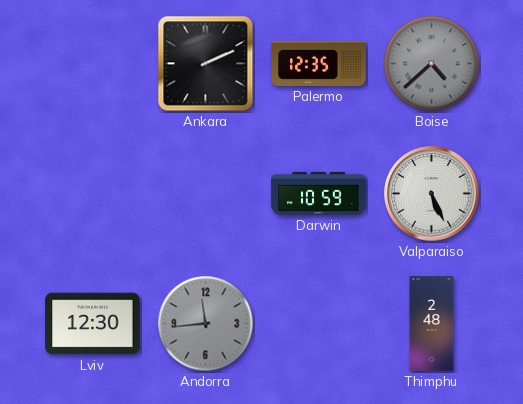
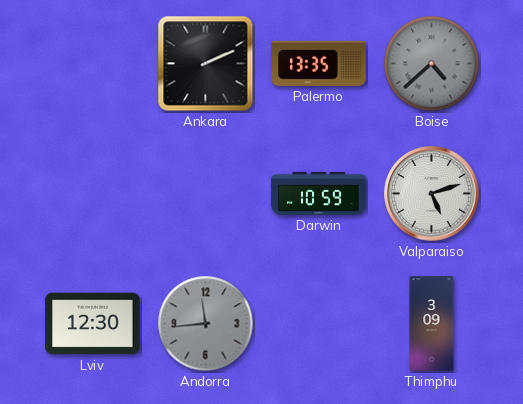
Palermo: 12:35 -> 13:35 (319, 63)
Valparaiso: 5:26 -> 5:12 (432, 194)
Thimphu: 2:48 -> 3:09 (432, 324)
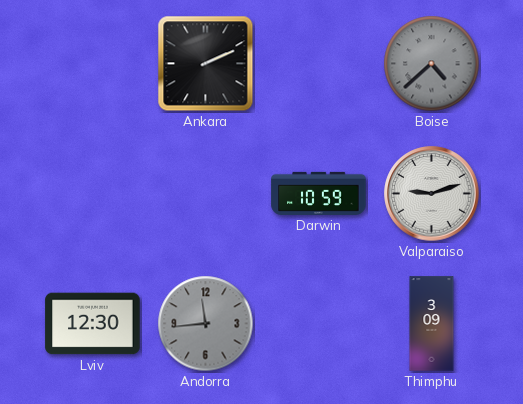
Palermo: 13:35 -> none (319, 63)
Valparaiso: 5:12 -> 9:12 (432, 194)
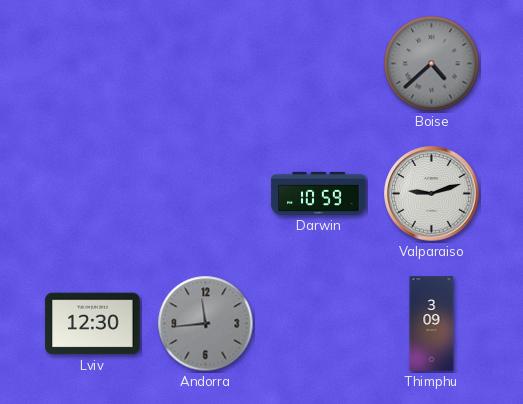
Ankara: 2:11 -> none (206, 64)
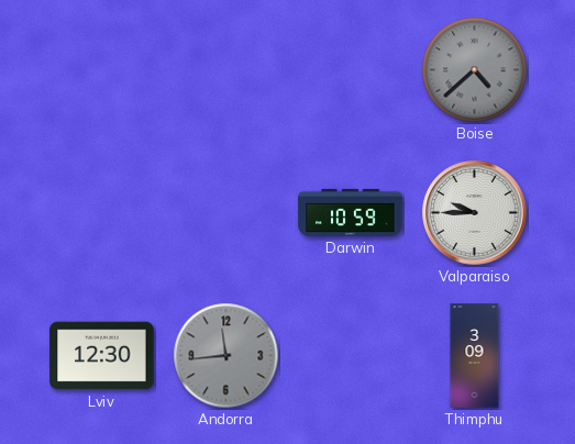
Valparaiso: 9:12 -> 9:45 (475, 213)
